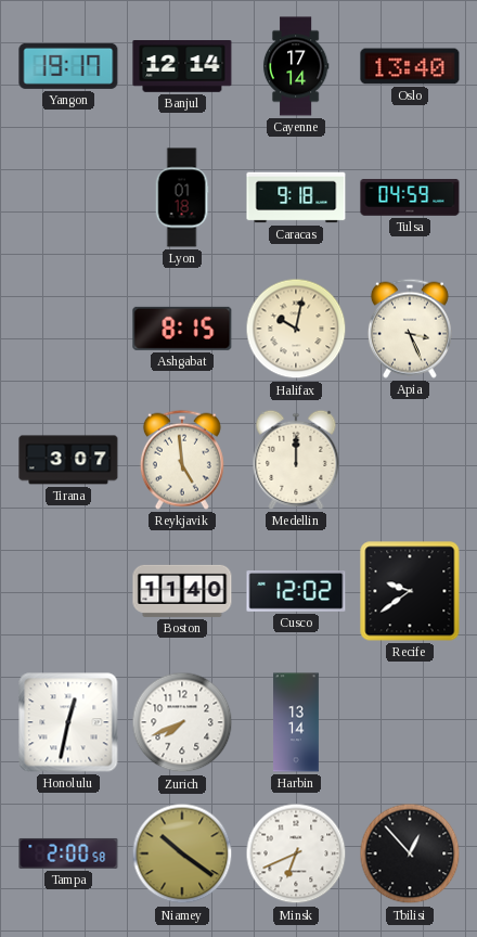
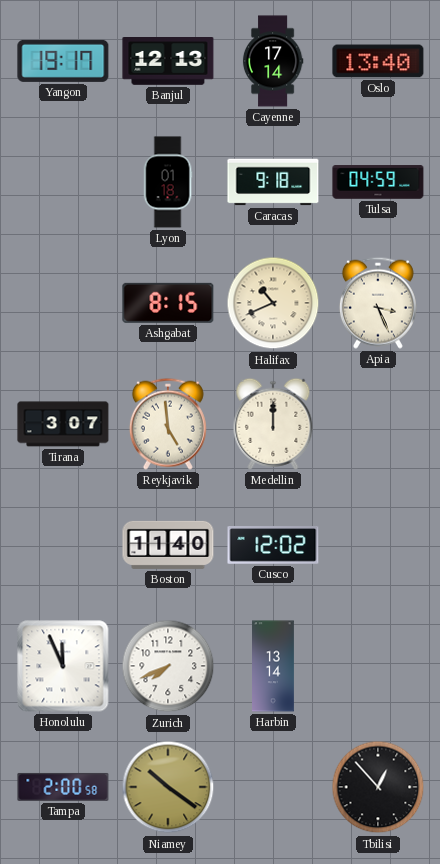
Banjul: 12:14 -> 12:13 (168, 62)
Halifax: 10:02 -> 10:41 (273, 303)
Recife: 9:39 -> none (410, 591)
Honolulu: 12:32 -> 11:56 (63, 666)
Minsk: 6:41 -> none (296, 853)
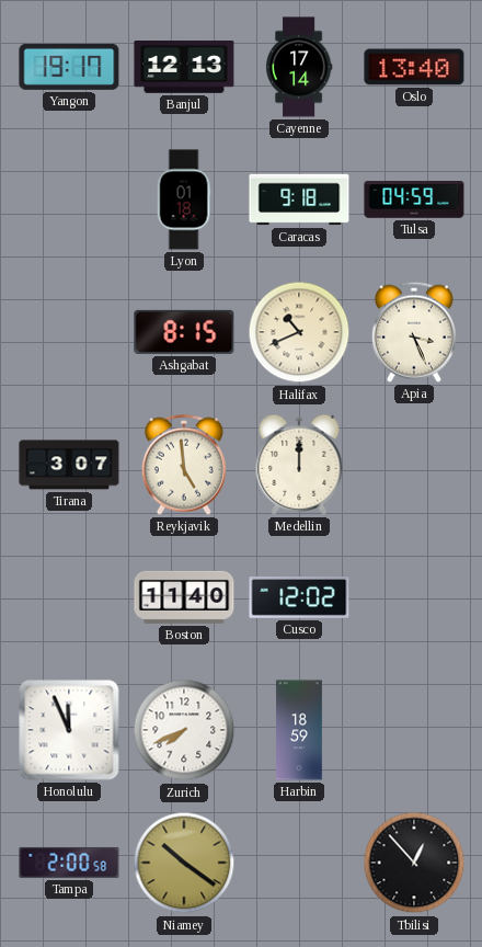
Harbin: 13:14 -> 18:59 (300, 730)
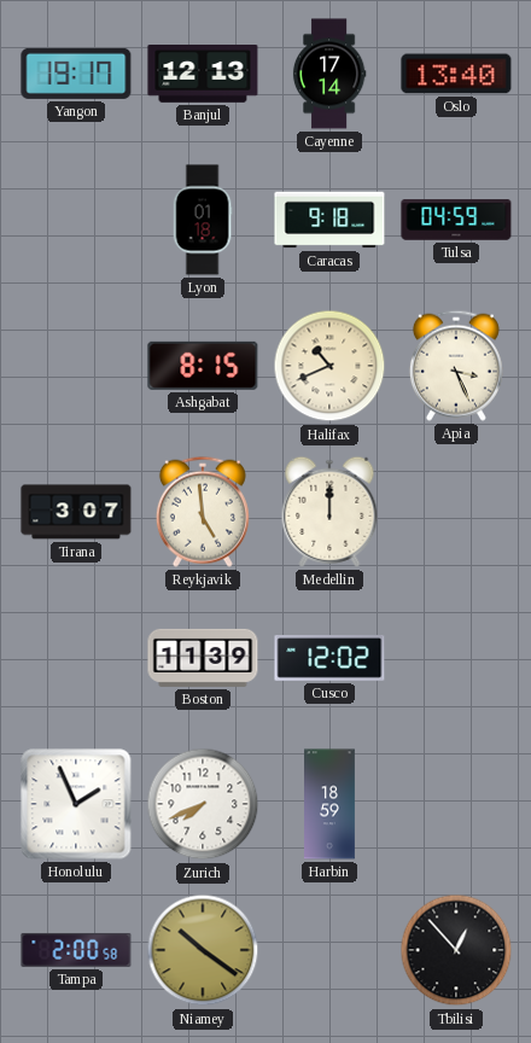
Boston: 11:40 -> 11:39 (203, 658)
Honolulu: 11:56 -> 1:56 (76, 804)
